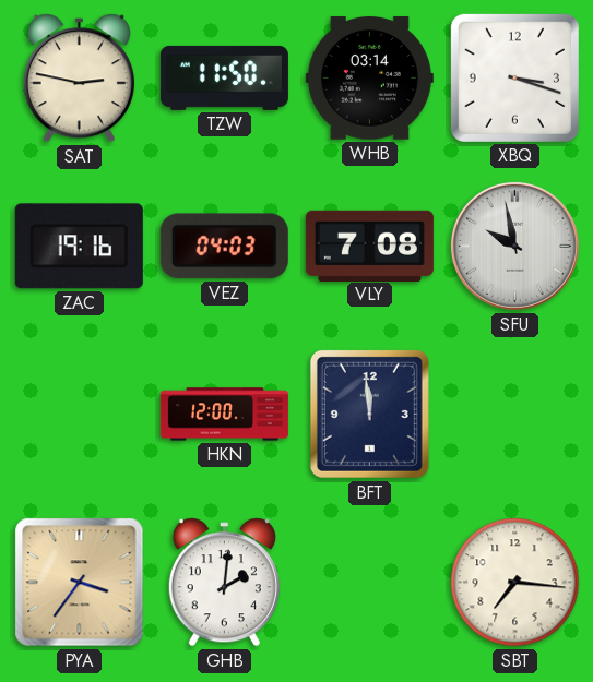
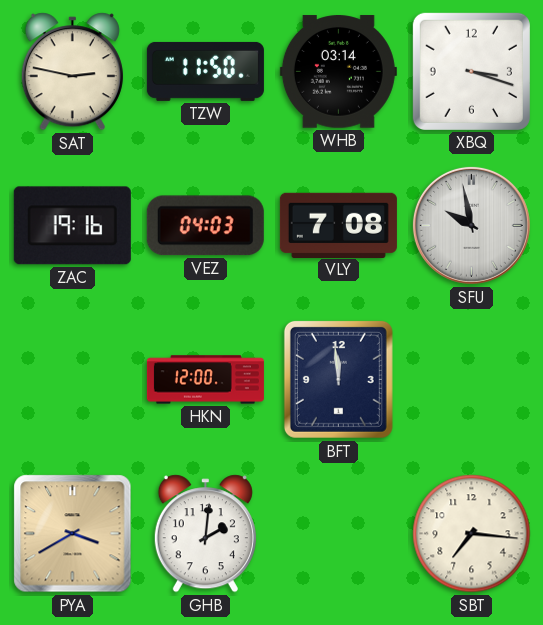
PYA: 3:36 -> 3:40 (73, 534)
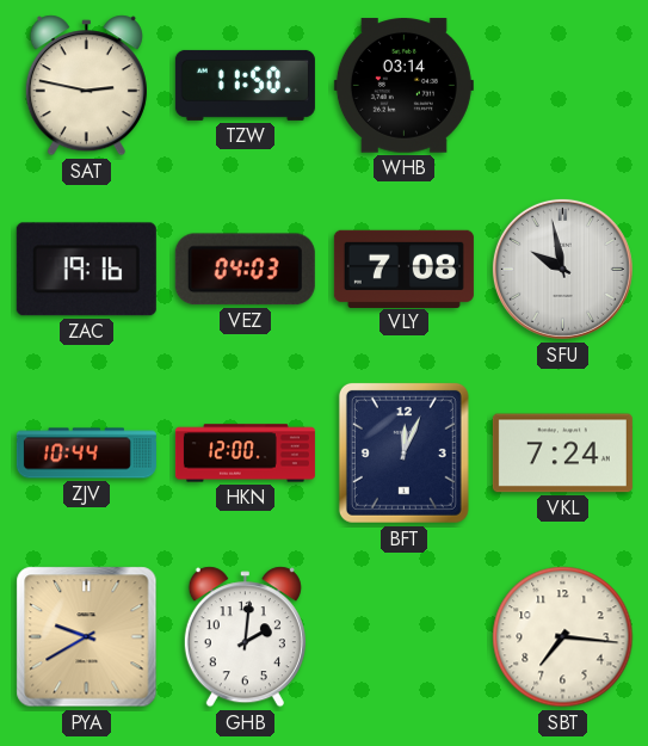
XBQ: 3:18 -> none (471, 71)
ZJV: none -> 10:44 (86, 454)
BFT: 11:59 -> 12:04 (403, 452)
VKL: none -> 7:24 (562, 454)
PYA: 3:40 -> 9:40 (87, 637)
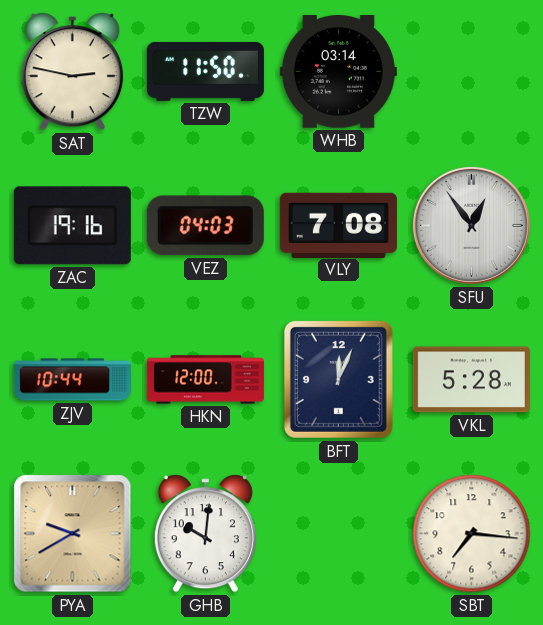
SFU: 9:58 -> 12:54 (471, 225)
VKL: 7:24 -> 5:28 (471, 380)
GHB: 2:01 -> 10:01 (205, 534)
